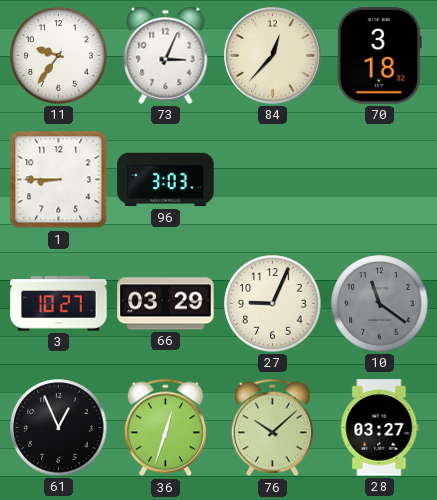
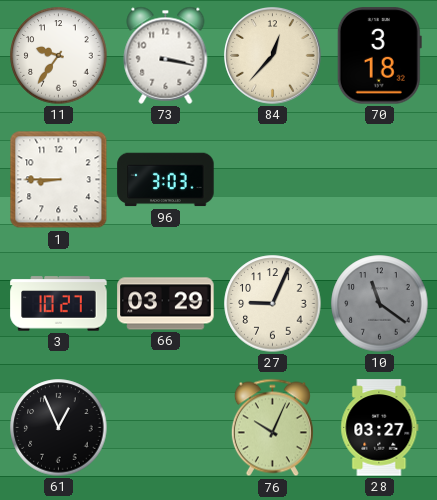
73: 3:04 -> 3:17 (166, 55)
36: 12:33 -> none (165, 428)
76: 10:08 -> 10:04 (272, 428)
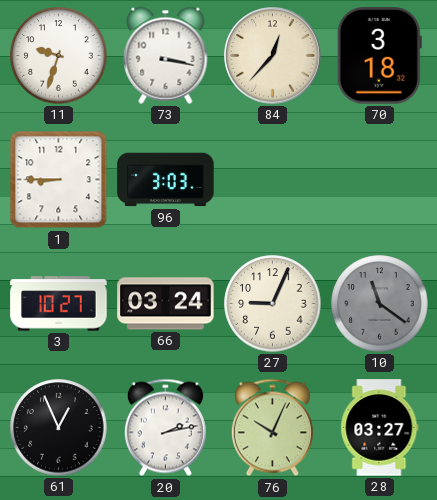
11: 9:36 -> 9:33 (59, 56)
66: 03:29 -> 03:24 (166, 304)
20: none -> 2:13 (165, 428)
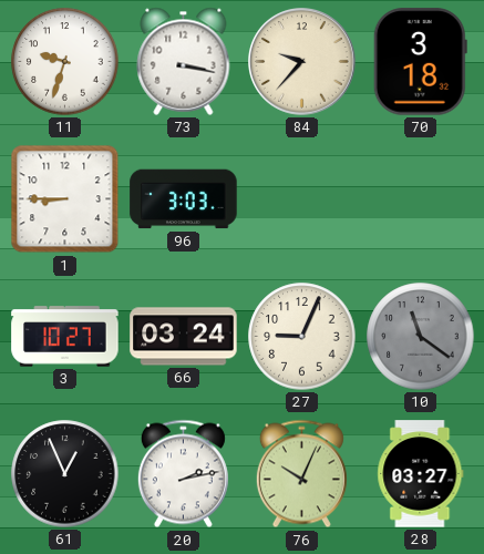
84: 12:37 -> 9:37 (302, 62)
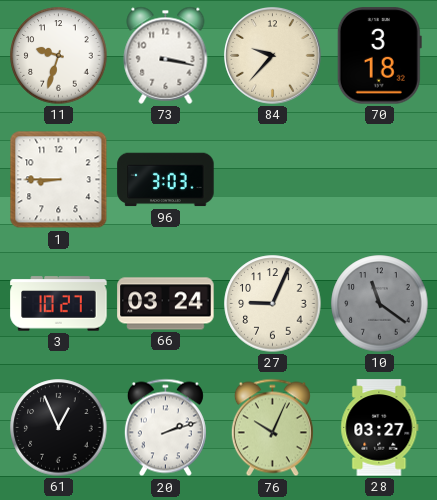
20: 2:13 -> 2:12 (165, 428)
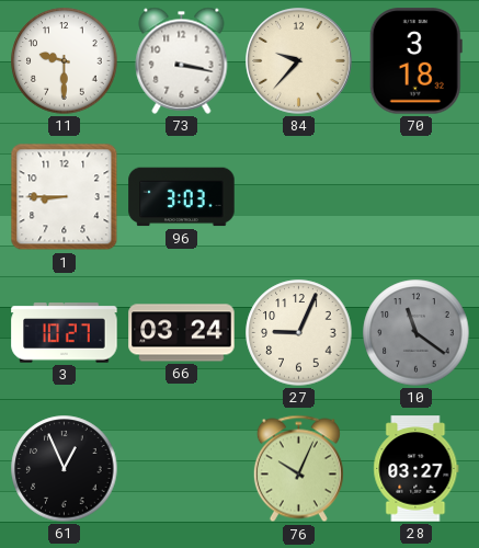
11: 9:33 -> 9:30 (65, 61)
20: 2:12 -> none (165, 428)
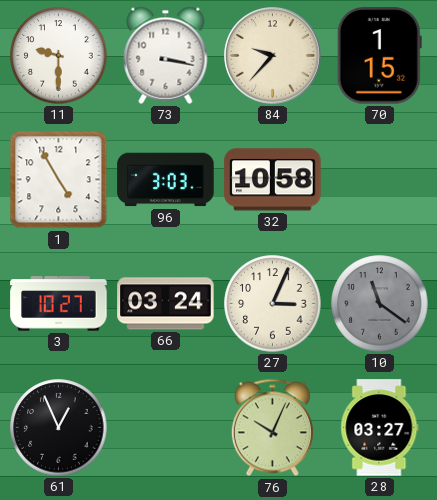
70: 3:18 -> 1:15 (379, 56)
1: 8:45 -> 4:55 (59, 180)
32: none -> 10:58 (273, 180)
27: 9:04 -> 3:04 (273, 304)
